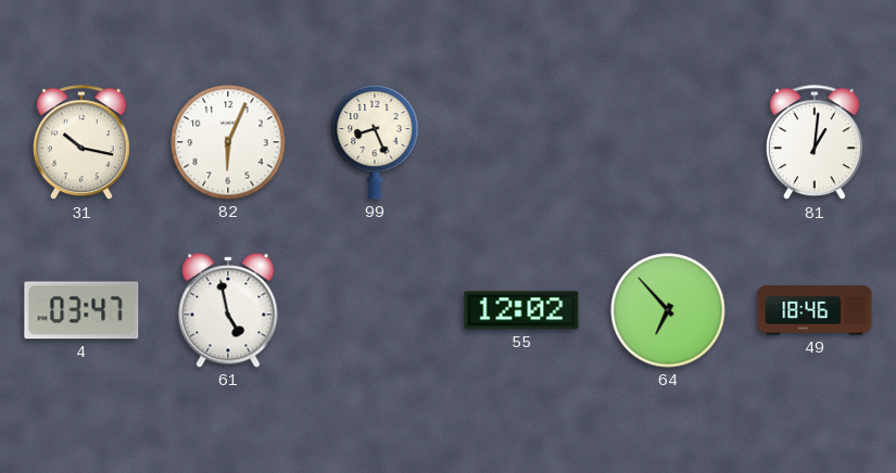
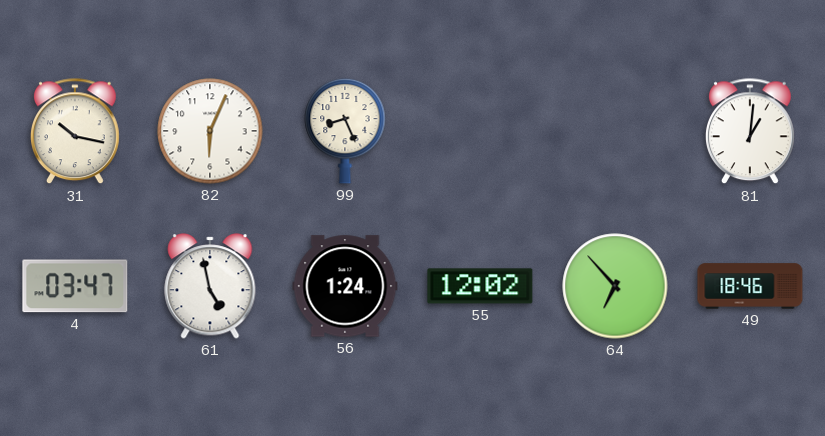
56: none -> 1:24 (345, 286)
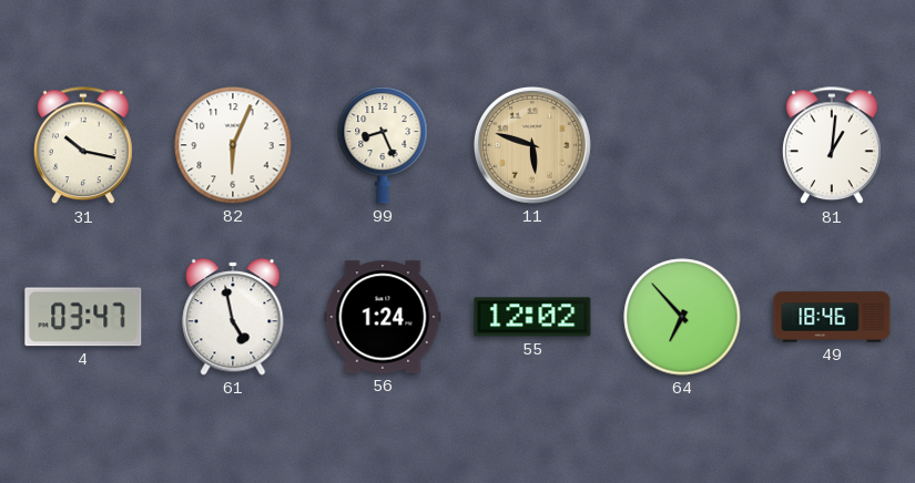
11: none -> 5:48 (532, 145)
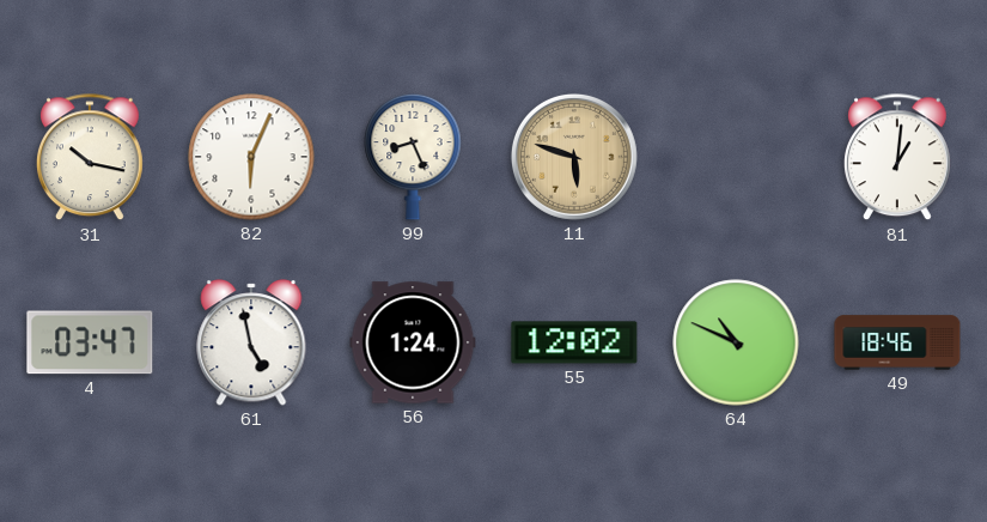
64: 6:53 -> 10:49 (736, 342)
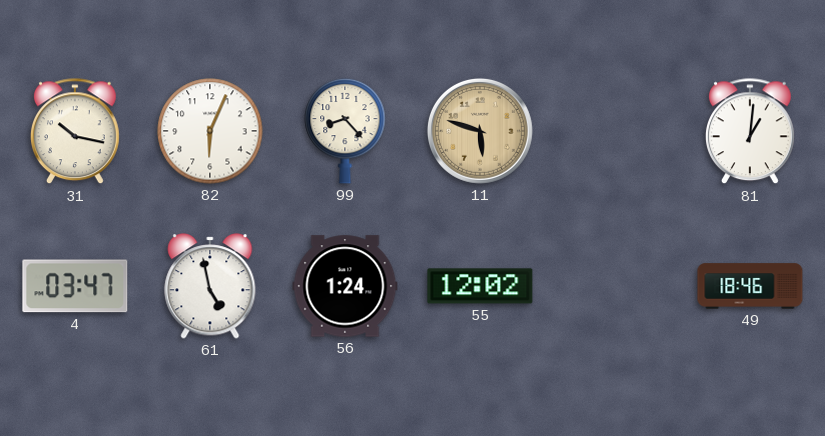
99: 8:26 -> 8:23 (345, 131)
64: 10:49 -> none (736, 342)
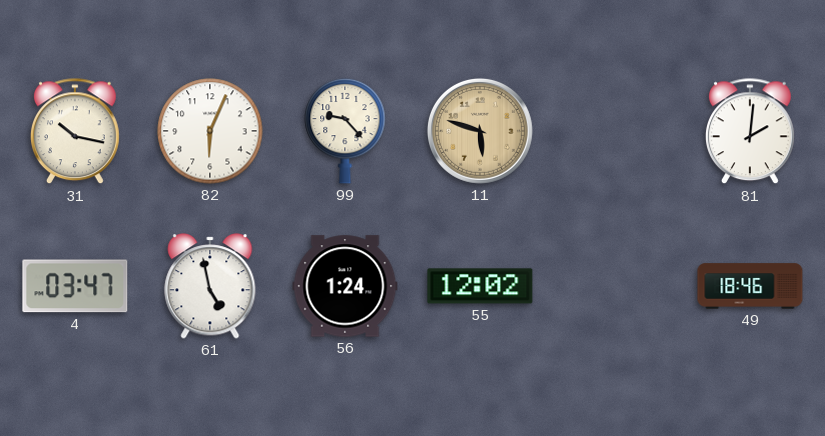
99: 8:23 -> 9:23 (345, 131)
81: 1:01 -> 2:01 (750, 132)
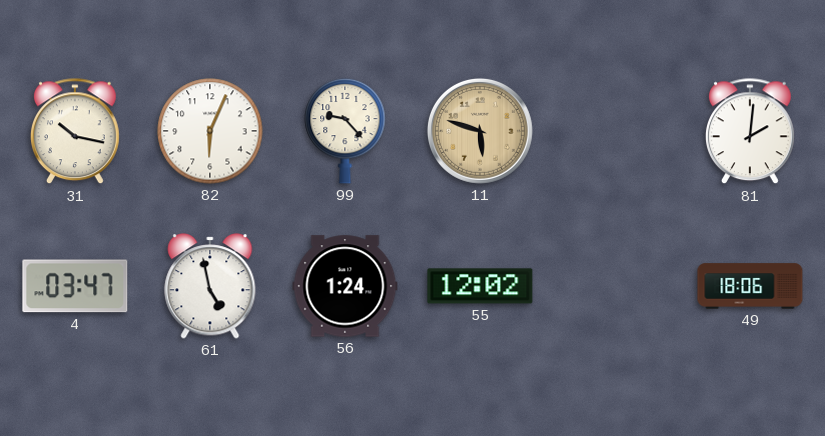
49: 18:46 -> 18:06 (750, 286)
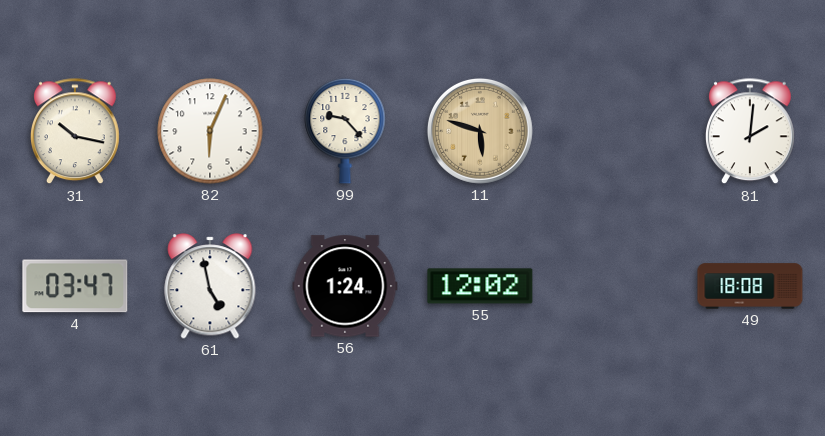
49: 18:06 -> 18:08 (750, 286)
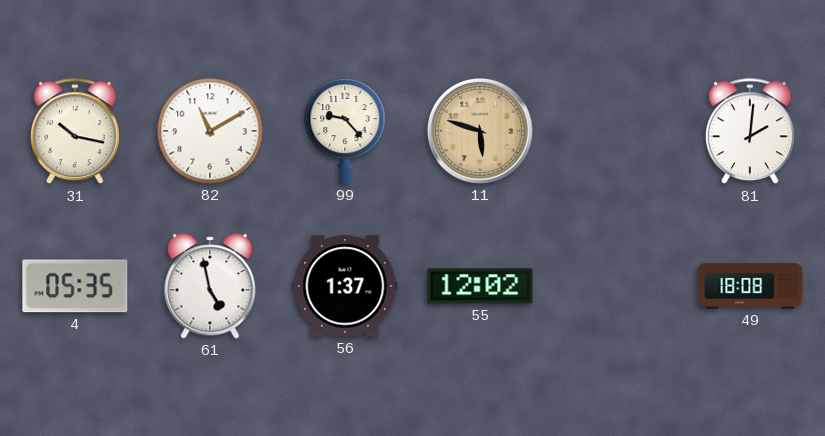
82: 6:04 -> 11:10 (210, 131)
4: 03:47 -> 05:35 (75, 286)
56: 1:24 -> 1:37 (345, 286)
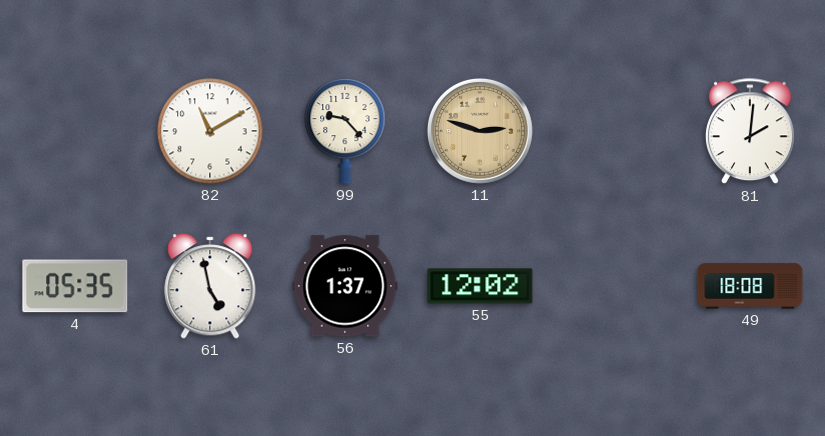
31: 10:17 -> none (75, 132)
11: 5:48 -> 2:48 (480, 131)
